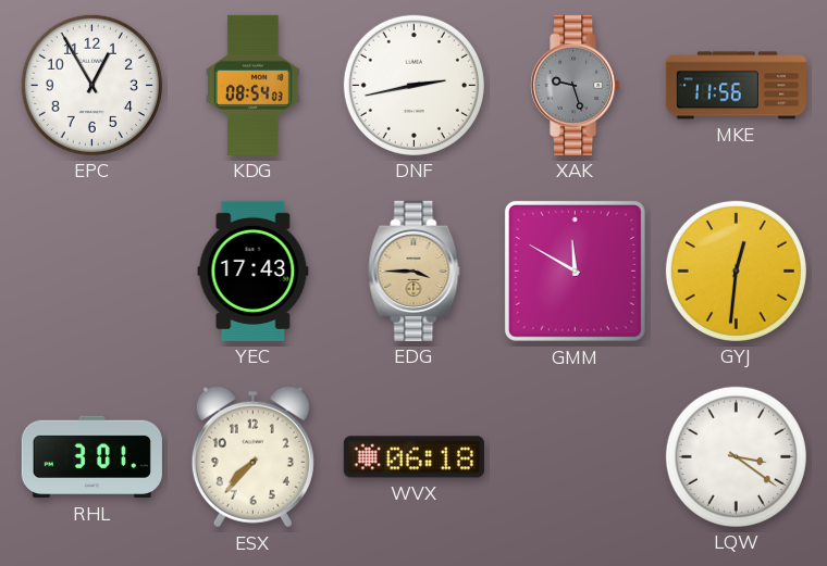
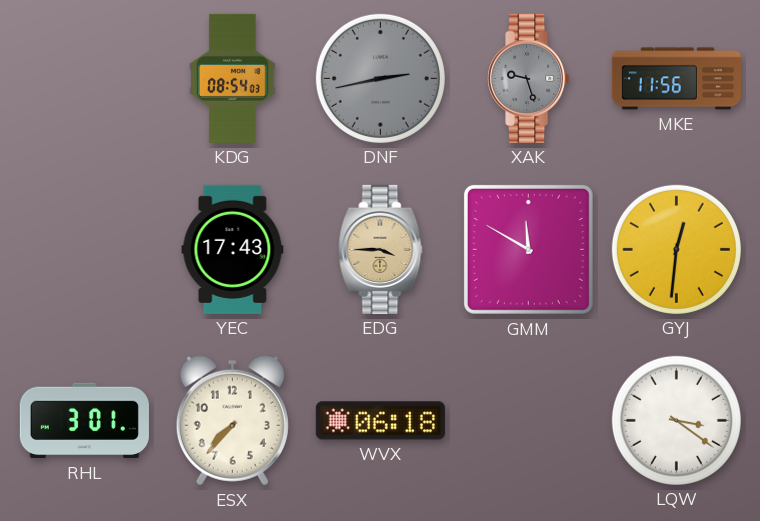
EPC: 12:55 -> none (91, 85)
DNF dial: white -> grey (380, 78)
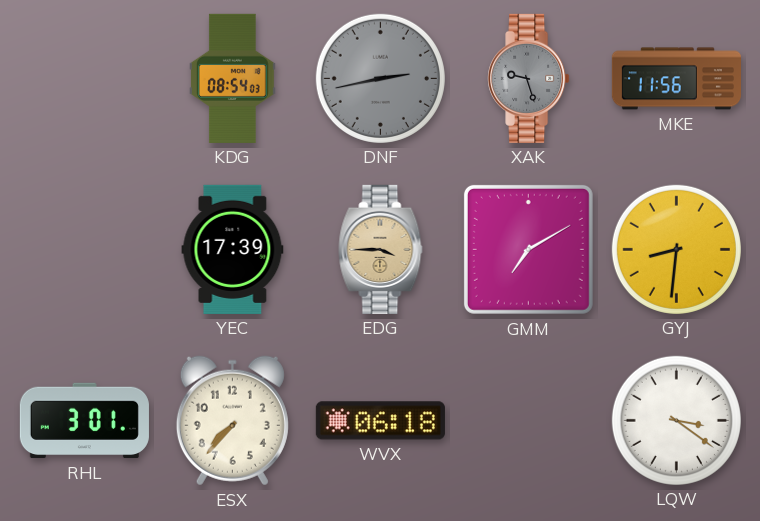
YEC: 17:43 -> 17:39 (233, 249)
GMM: 11:50 -> 7:10 (528, 249)
GYJ: 12:31 -> 8:31 (676, 249)
